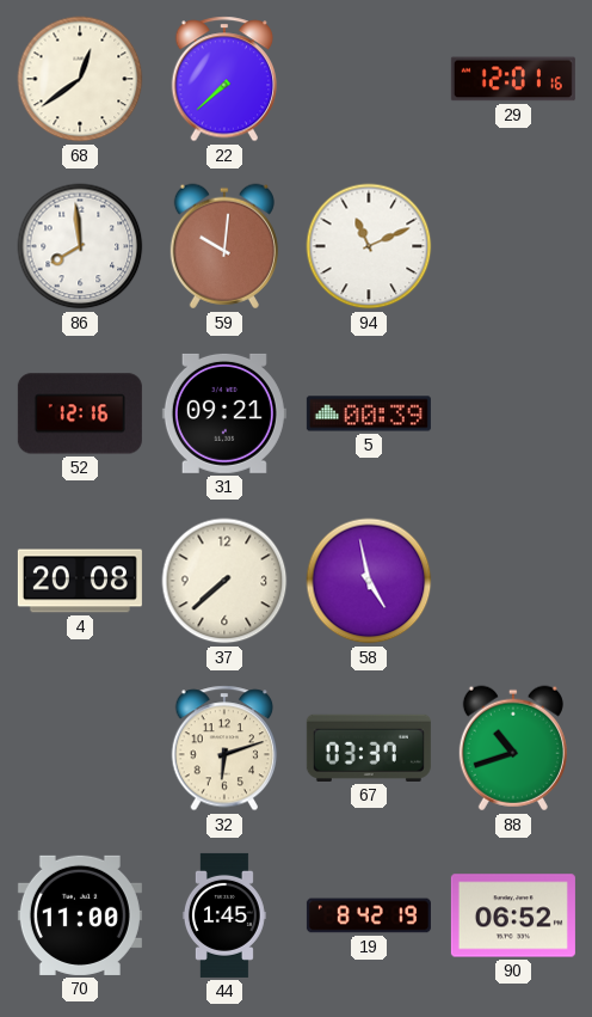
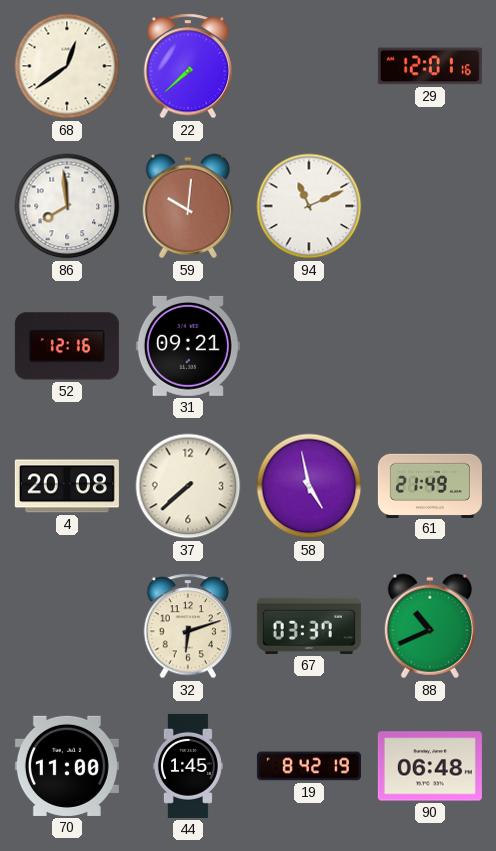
5: 00:39 -> none (369, 413)
61: none -> 21:49 (430, 485)
88: 10:42 -> 10:41 (430, 626)
90: 06:52 -> 06:48 (430, 766)
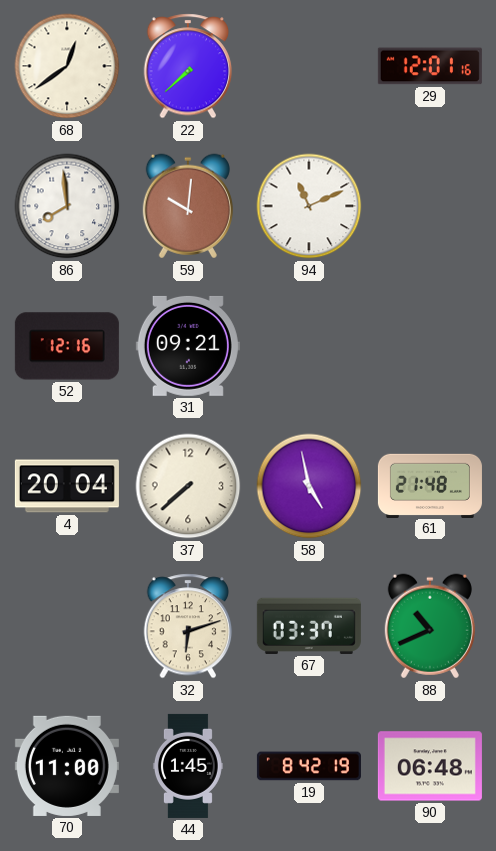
4: 20:08 -> 20:04 (67, 486)
61: 21:49 -> 21:48 (430, 485)
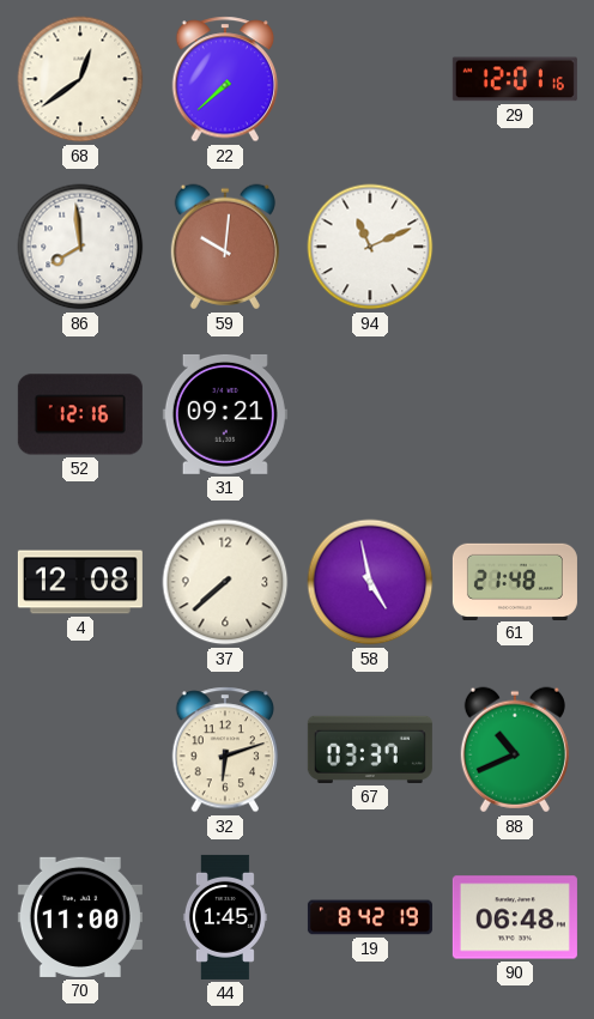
4: 20:04 -> 12:08 (80, 582)
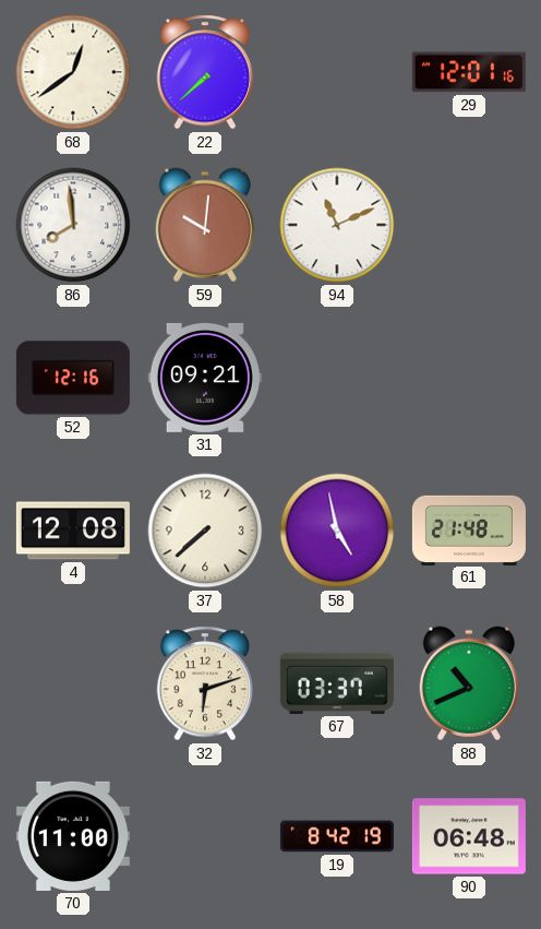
44: 1:45 -> none (225, 917)
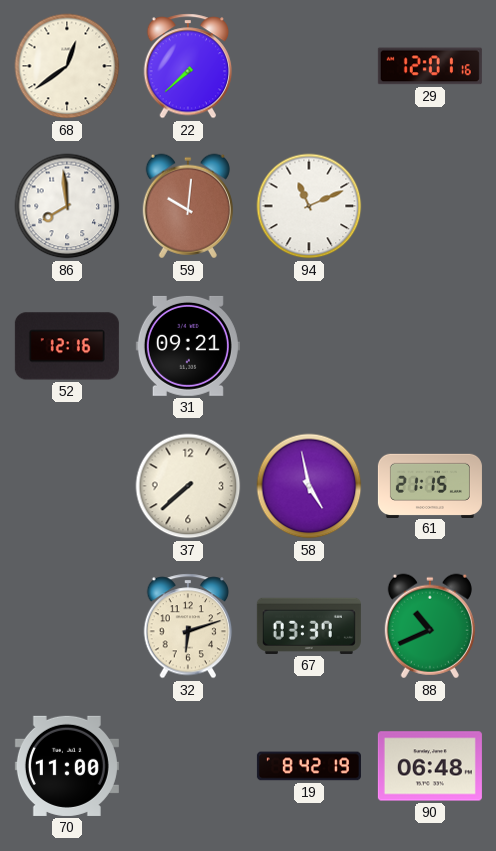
4: 12:08 -> none (73, 531)
61: 21:48 -> 21:15 (430, 485)
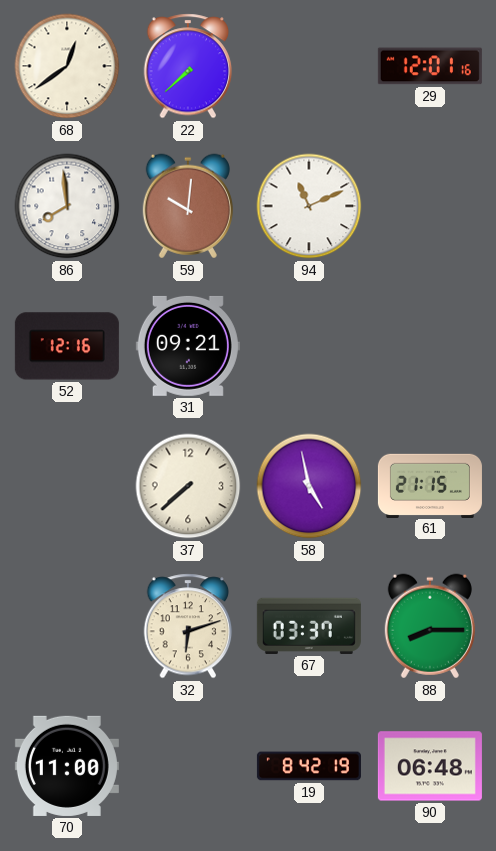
88: 10:41 -> 8:15 (430, 626)
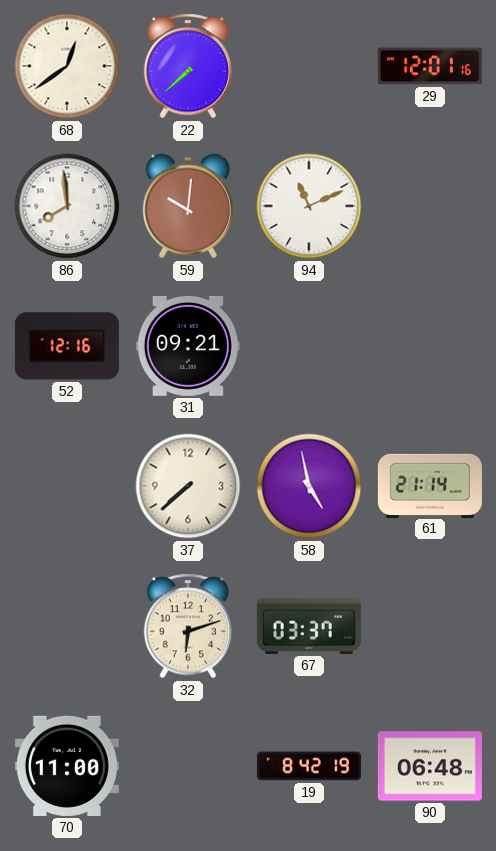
61: 21:15 -> 21:14 (430, 485)
88: 8:15 -> none (430, 626)
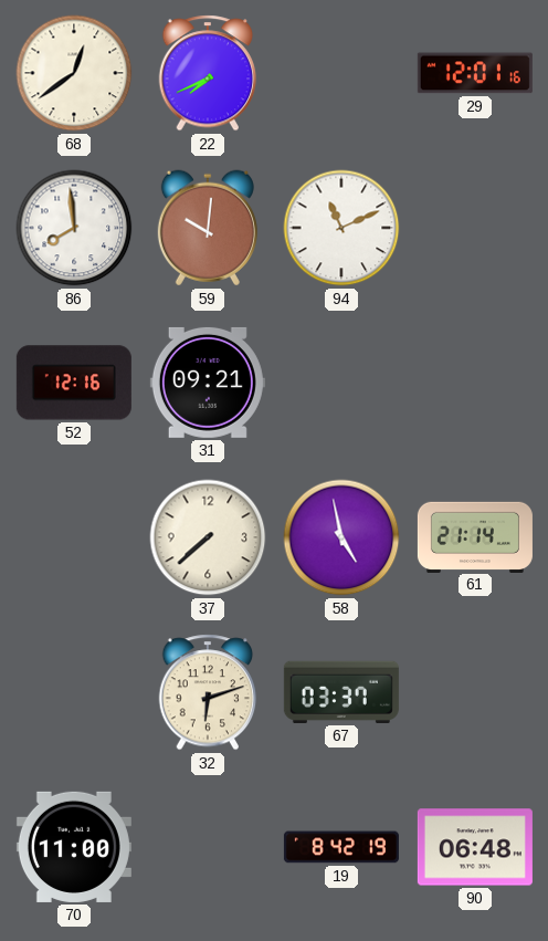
22: 7:38 -> 7:41 (208, 73)
